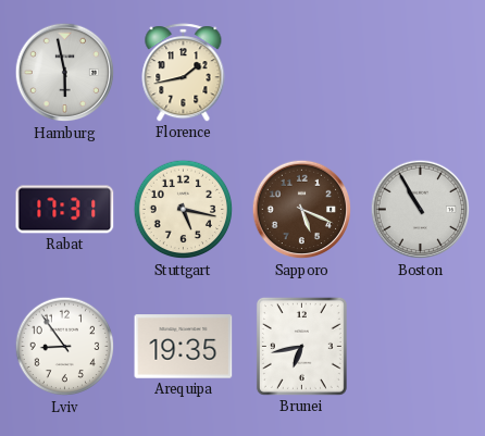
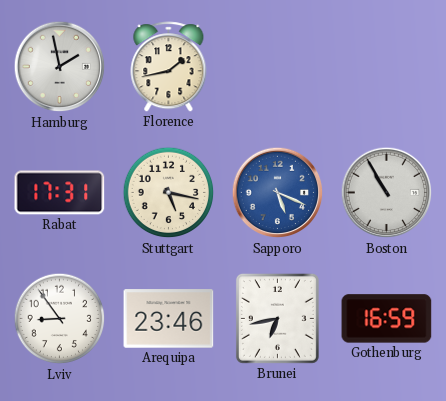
Hamburg: 5:58 -> 1:58 (60, 67)
Sapporo dial: brown -> blue (278, 193)
Arequipa: 19:35 -> 23:46 (169, 319)
Gothenburg: none -> 16:59 (387, 319)
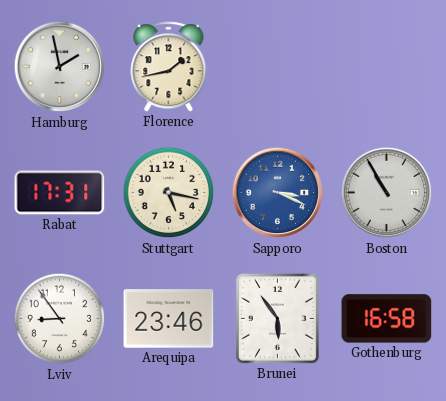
Sapporo: 5:19 -> 3:19 (278, 193)
Brunei: 6:43 -> 5:54 (277, 318)
Gothenburg: 16:59 -> 16:58 (387, 319)
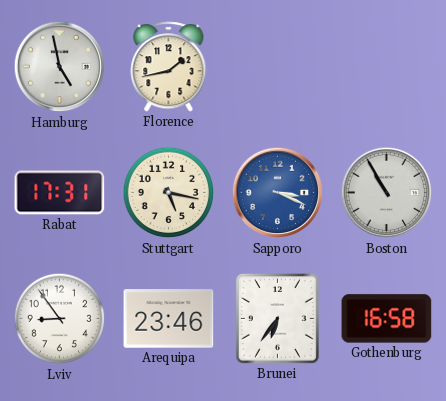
Hamburg: 1:58 -> 4:58 (60, 67)
Brunei: 5:54 -> 6:36 (277, 318)
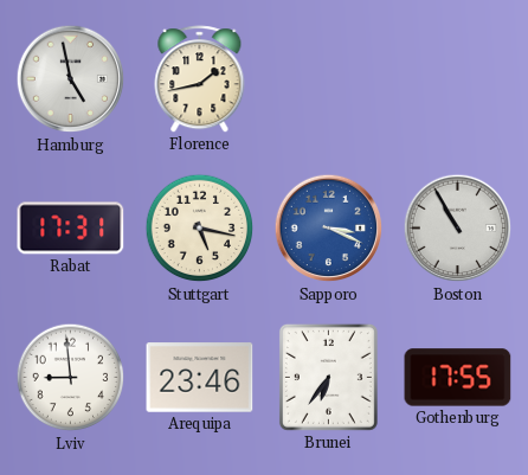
Lviv: 8:54 -> 8:59 (71, 378)
Gothenburg: 16:58 -> 17:55 (458, 378)
